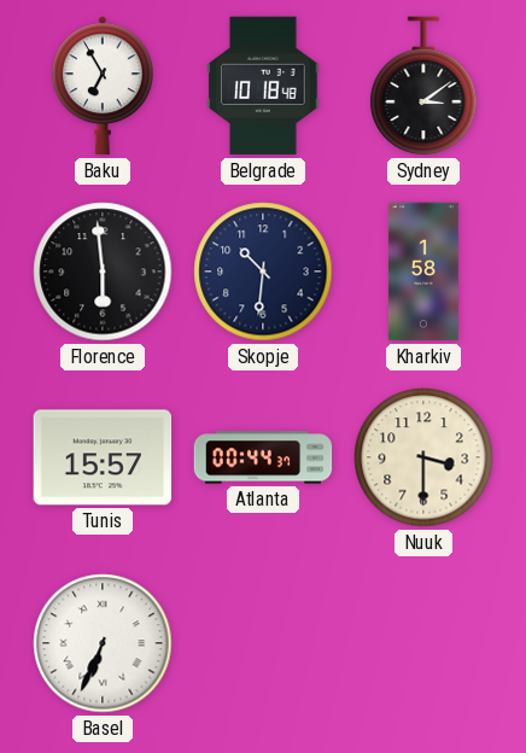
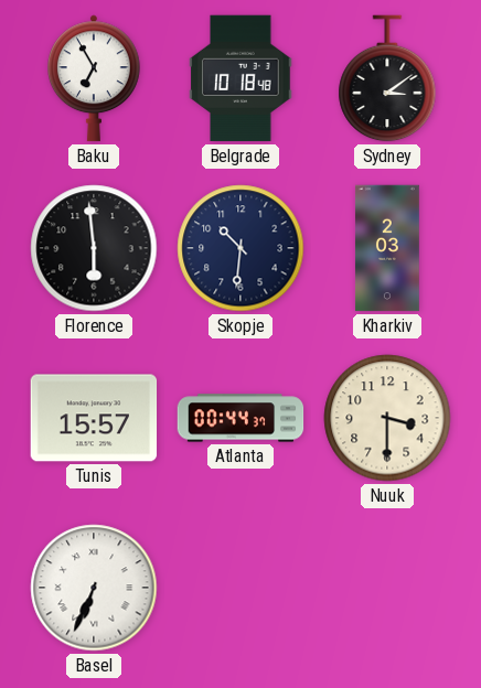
Kharkiv: 1:58 -> 2:03 (387, 248)
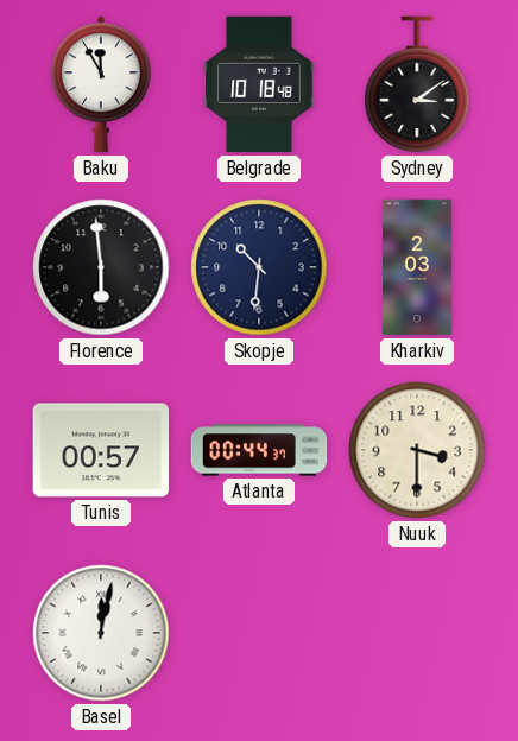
Baku: 6:55 -> 11:55 (102, 84)
Tunis: 15:57 -> 00:57 (101, 450)
Basel: 6:34 -> 12:02 (101, 633)
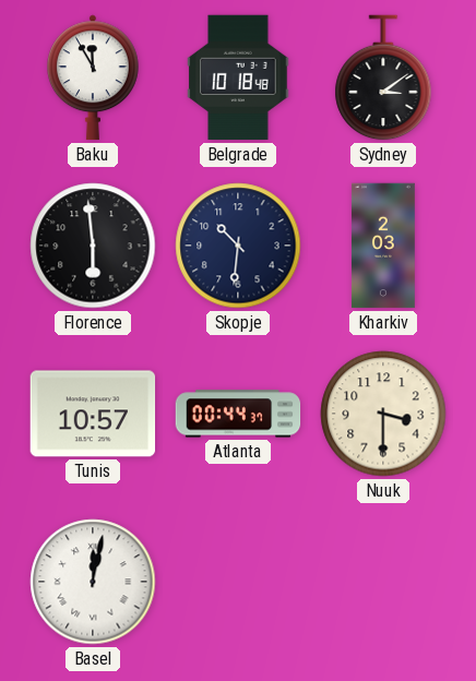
Tunis: 00:57 -> 10:57 (93, 414)
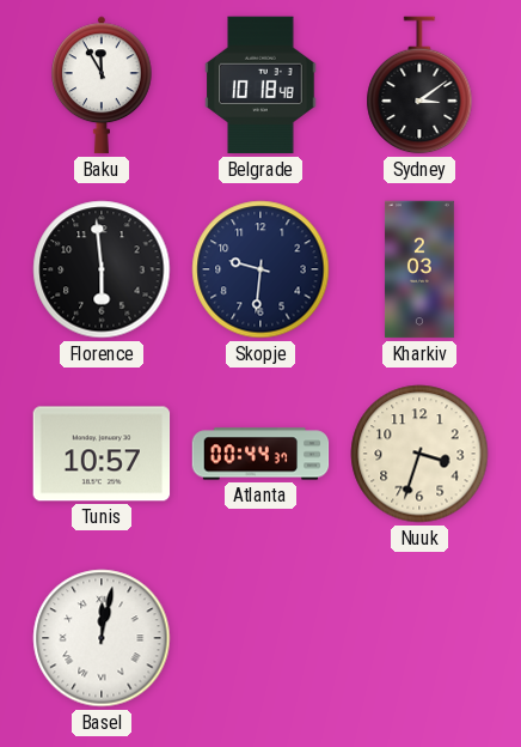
Skopje: 10:31 -> 9:31 (260, 269)
Nuuk: 3:30 -> 3:33 (419, 454)
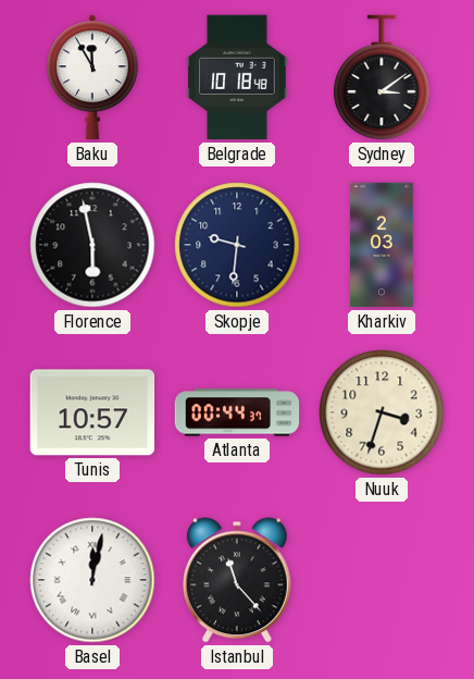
Florence: 5:59 -> 5:58 (92, 245)
Istanbul: none -> 11:23 (237, 580)
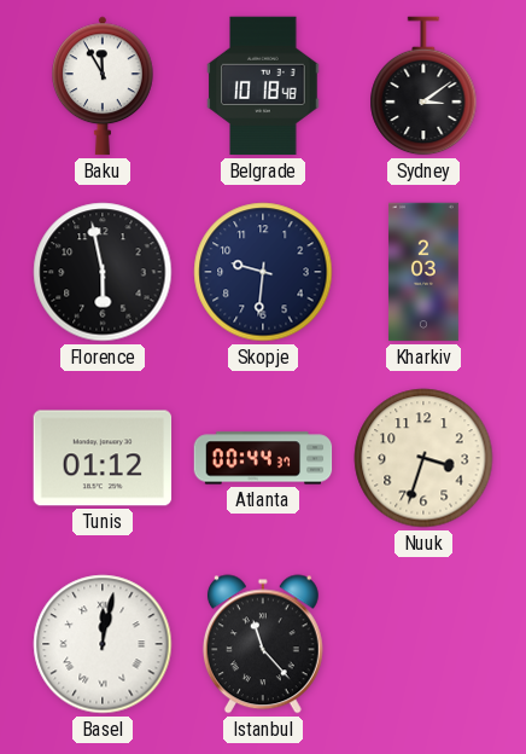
Tunis: 10:57 -> 01:12 (103, 458)
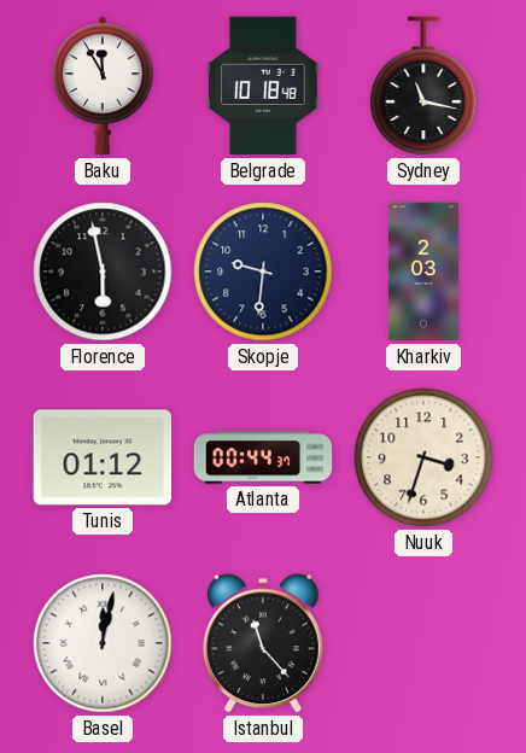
Sydney: 3:09 -> 11:17 (423, 86)
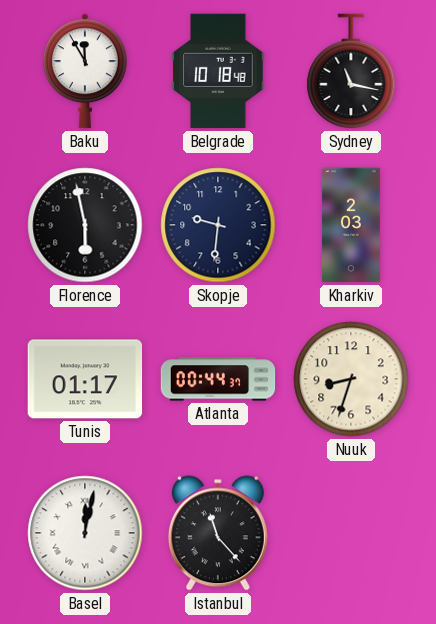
Tunis: 01:12 -> 01:17 (85, 379)
Nuuk: 3:33 -> 8:33 (351, 379)
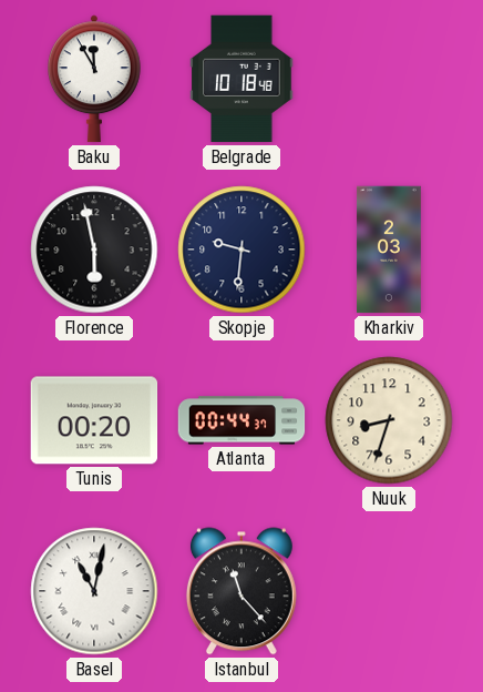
Sydney: 11:17 -> none (351, 71)
Tunis: 01:17 -> 00:20 (94, 420)
Basel: 12:02 -> 11:02 (94, 591)
